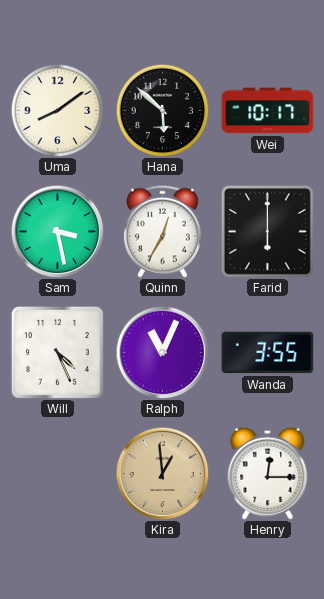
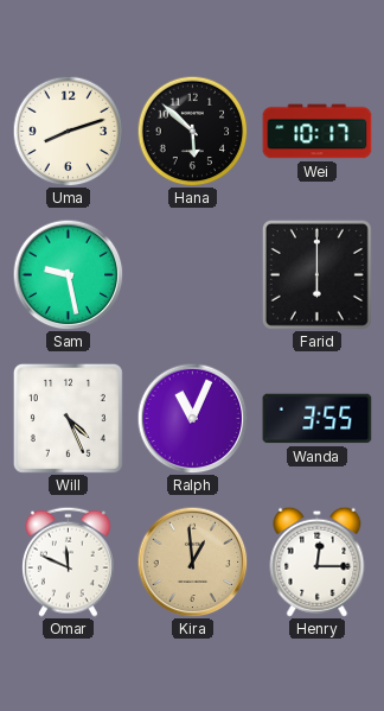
Uma: 8:09 -> 8:12 (68, 131)
Sam: 3:28 -> 9:28 (68, 274)
Quinn: 12:35 -> none (163, 231)
Omar: none -> 11:49 (69, 561)
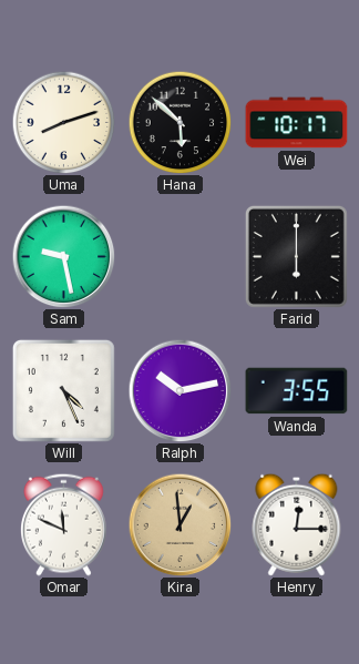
Ralph: 11:04 -> 10:13 (179, 390)
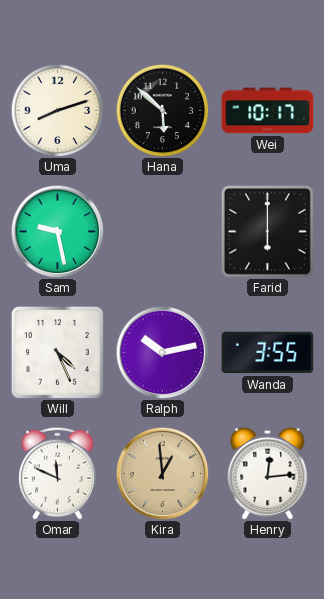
Henry: 12:15 -> 12:14 (268, 473)
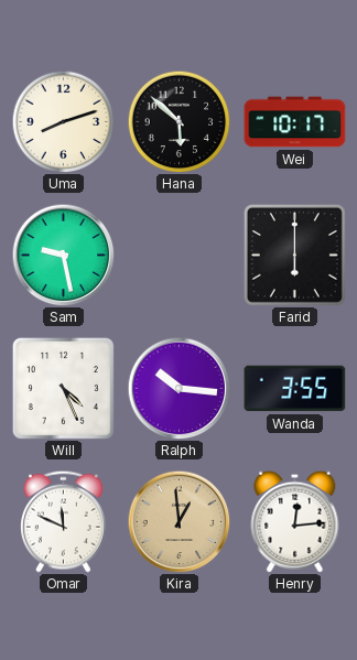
Ralph: 10:13 -> 10:16 (178, 388)
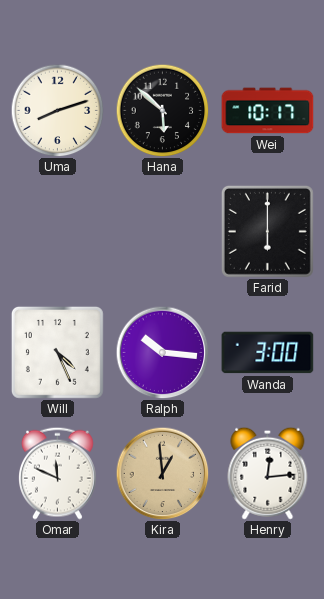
Sam: 9:28 -> none (63, 255)
Wanda: 3:55 -> 3:00 (268, 353)
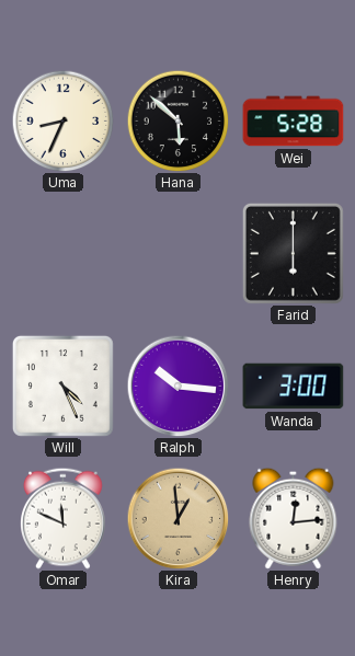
Uma: 8:12 -> 8:34 (62, 120)
Wei: 10:17 -> 5:28 (294, 122)
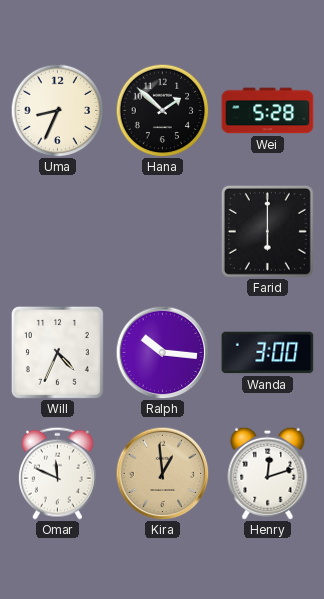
Hana: 5:52 -> 1:52 (162, 110)
Will: 4:26 -> 4:34 (57, 352)
Henry: 12:14 -> 12:12 (268, 473)
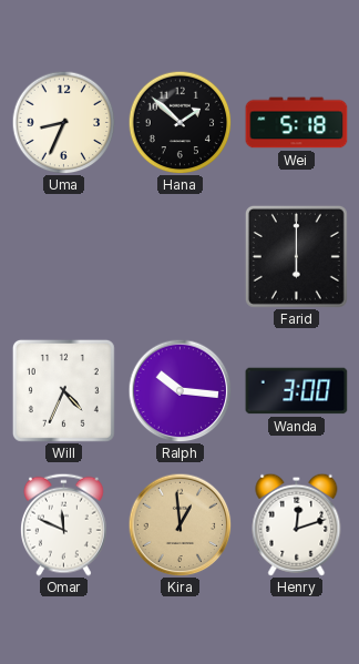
Wei: 5:28 -> 5:18 (297, 123)
